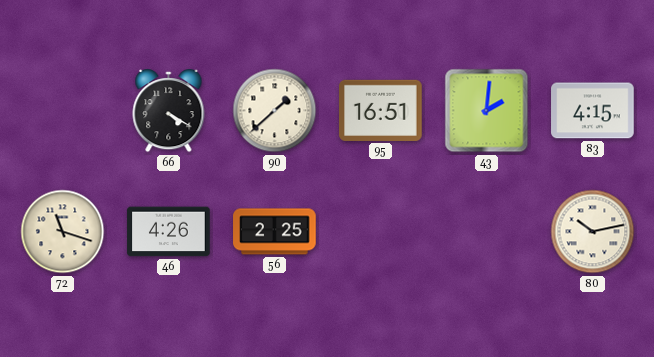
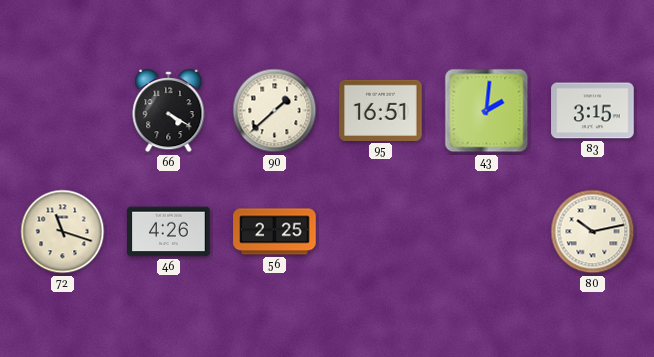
83: 4:15 -> 3:15 (593, 111)
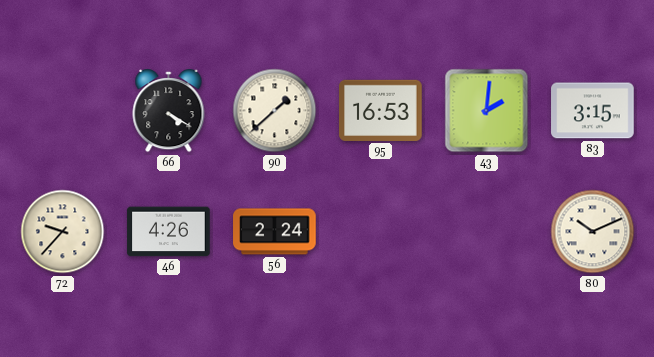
95: 16:51 -> 16:53 (381, 110)
72: 11:18 -> 9:37 (63, 232)
56: 2:25 -> 2:24 (275, 232)
80: 10:13 -> 10:11 (593, 232)
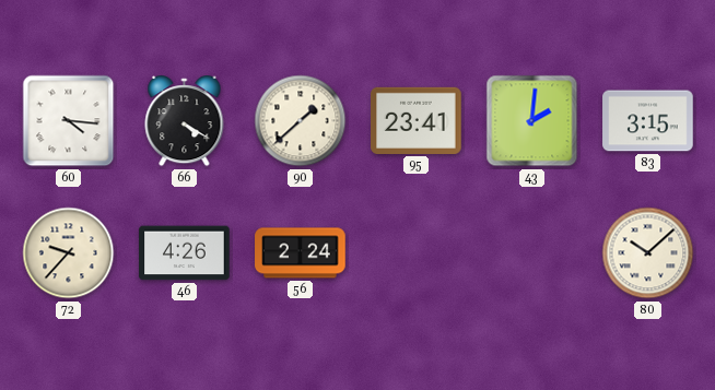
60: none -> 4:16 (69, 121)
95: 16:53 -> 23:41 (417, 120)
80: 10:11 -> 10:08 (648, 253)
